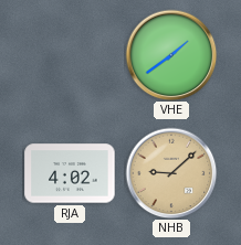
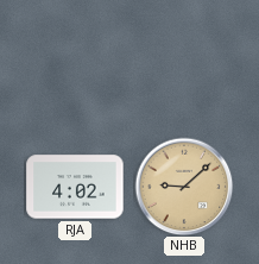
VHE: 1:39 -> none (171, 55)
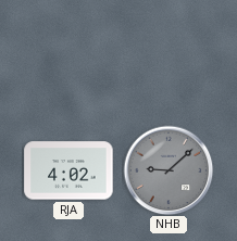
NHB dial: champagne -> grey (169, 170)
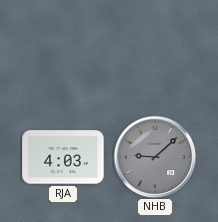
RJA: 4:02 -> 4:03 (63, 157)
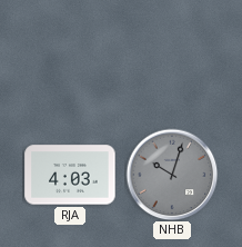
NHB: 9:08 -> 10:03 (172, 175)
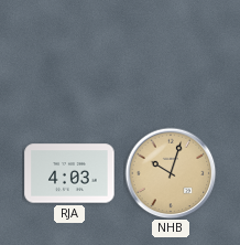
NHB dial: grey -> champagne (171, 173)
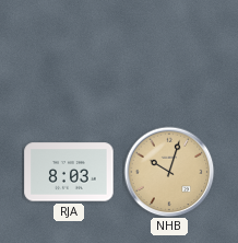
RJA: 4:03 -> 8:03 (69, 172)
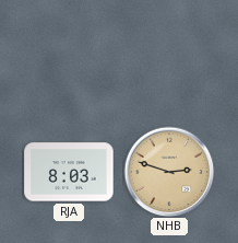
NHB: 10:03 -> 2:48 (169, 172)
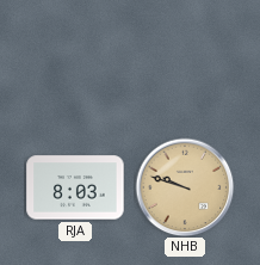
NHB: 2:48 -> 9:48 (185, 187)
